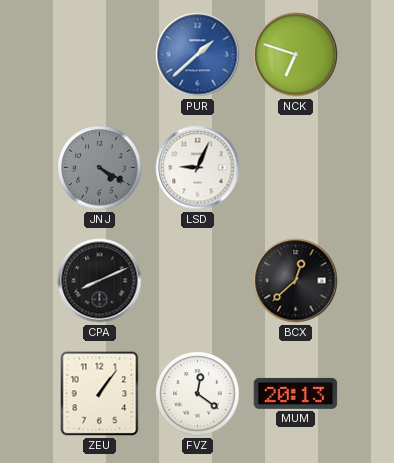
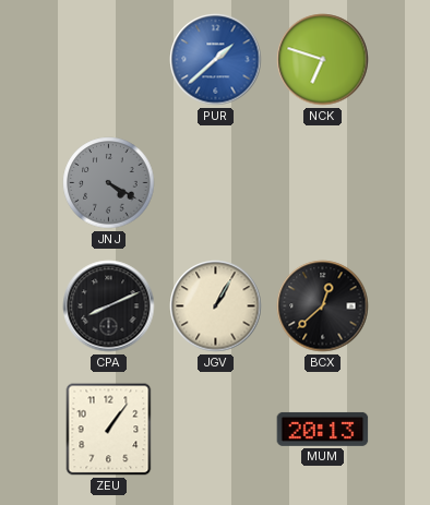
LSD: 9:04 -> none (198, 168)
JGV: none -> 1:05 (216, 306)
FVZ: 12:21 -> none (198, 394)
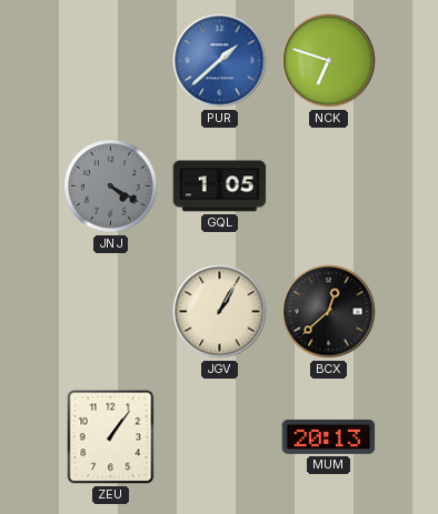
GQL: none -> 1:05 (220, 187)
CPA: 8:11 -> none (109, 306)
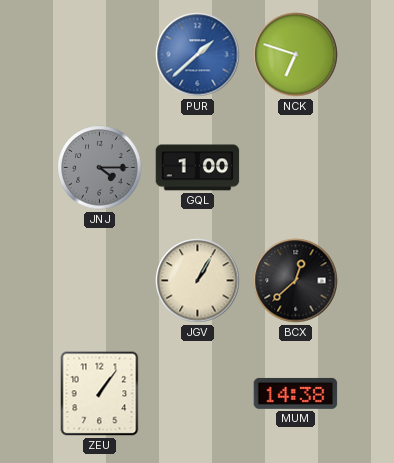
JNJ: 4:20 -> 4:15 (100, 168)
GQL: 1:05 -> 1:00 (198, 168)
MUM: 20:13 -> 14:38 (296, 393)
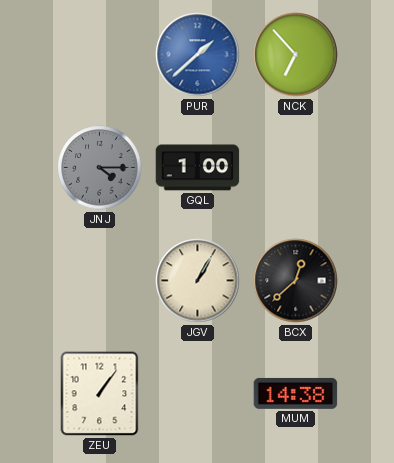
NCK: 6:48 -> 6:53 (296, 55)
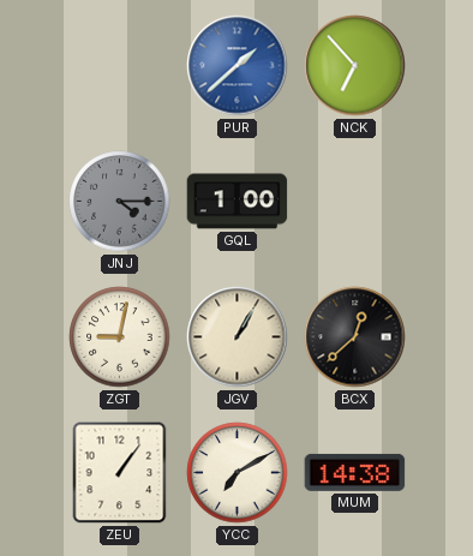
ZGT: none -> 9:02 (120, 337)
YCC: none -> 7:10 (238, 473)
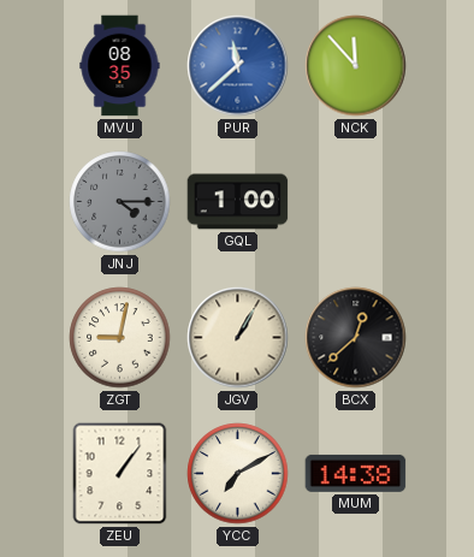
MVU: none -> 08:35 (120, 66)
PUR: 1:38 -> 11:38 (238, 66)
NCK: 6:53 -> 11:53 (356, 66)
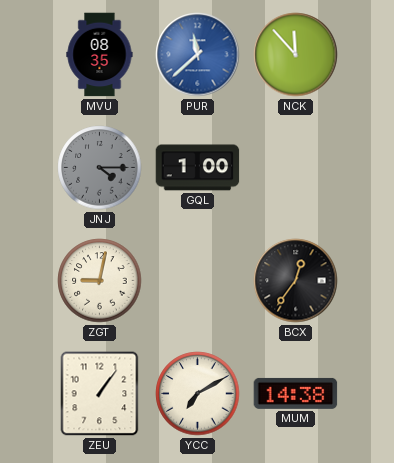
JGV: 1:05 -> none (238, 338)
BCX: 12:38 -> 12:36 (296, 281)
